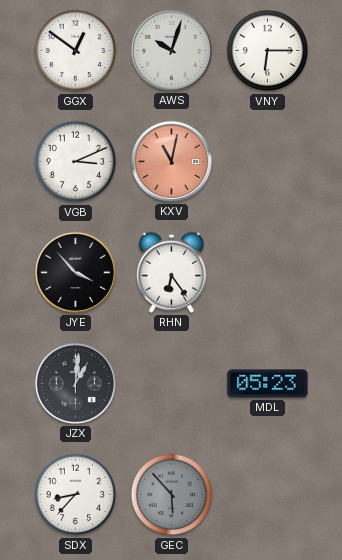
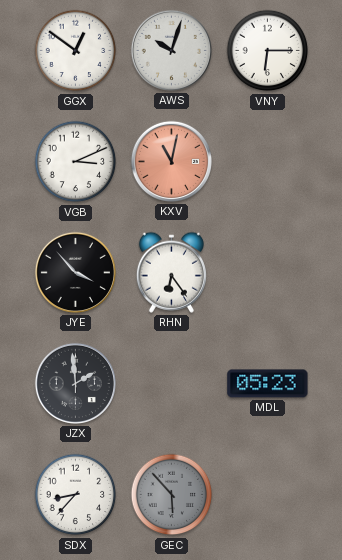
JZX: 1:01 -> 1:59 (75, 383)
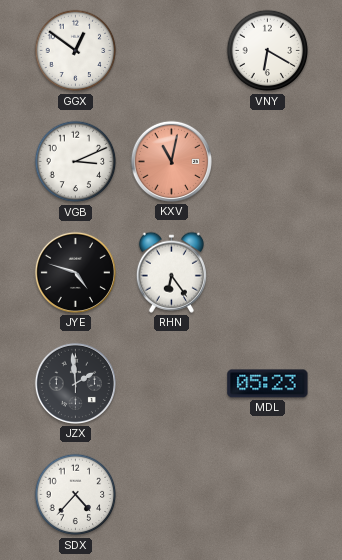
AWS: 10:03 -> none (171, 50)
VNY: 6:15 -> 6:20 (268, 51)
JYE: 3:53 -> 4:48 (75, 272)
SDX: 8:37 -> 4:37 (76, 495)
GEC: 5:53 -> none (172, 495)
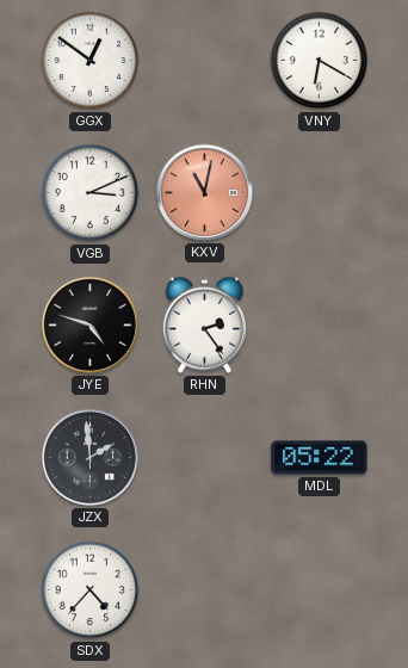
RHN: 6:24 -> 2:24 (204, 324)
MDL: 05:23 -> 05:22 (320, 458)
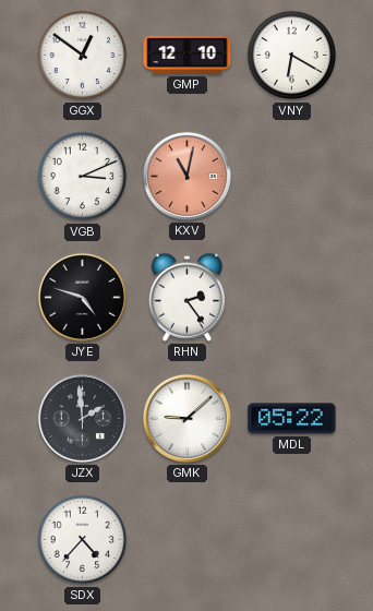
GMP: none -> 12:10 (188, 55)
GMK: none -> 9:08 (186, 418)
